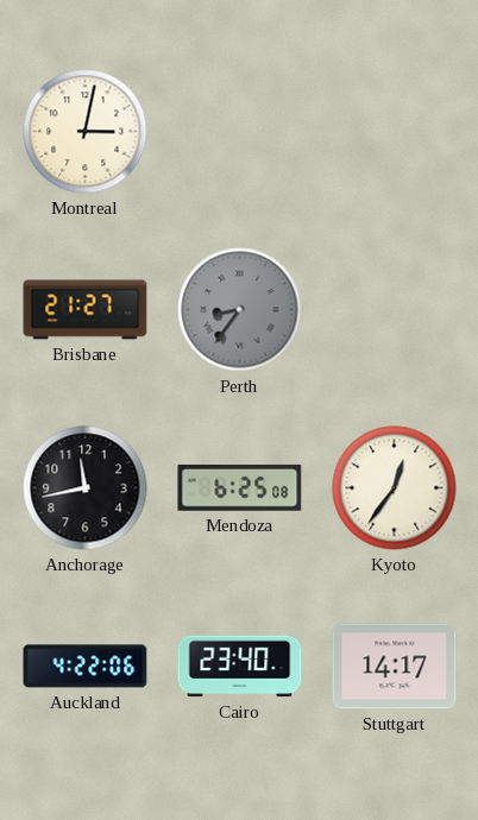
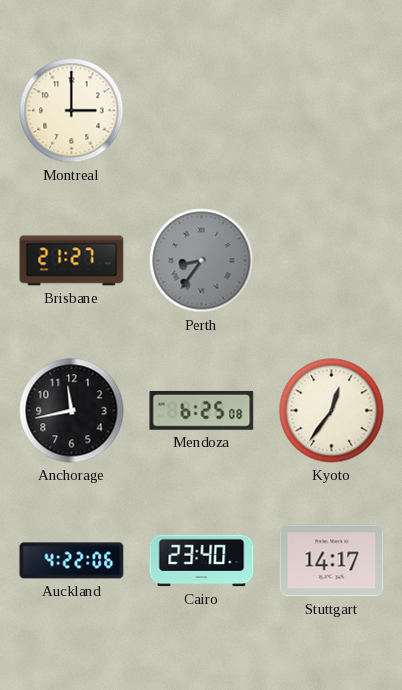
Montreal: 3:02 -> 3:00 (72, 111)
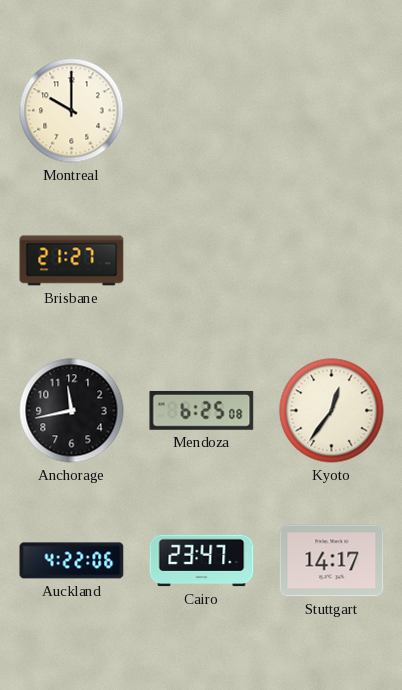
Montreal: 3:00 -> 10:00 (72, 111)
Perth: 8:36 -> none (202, 261)
Cairo: 23:40 -> 23:47 (202, 561)
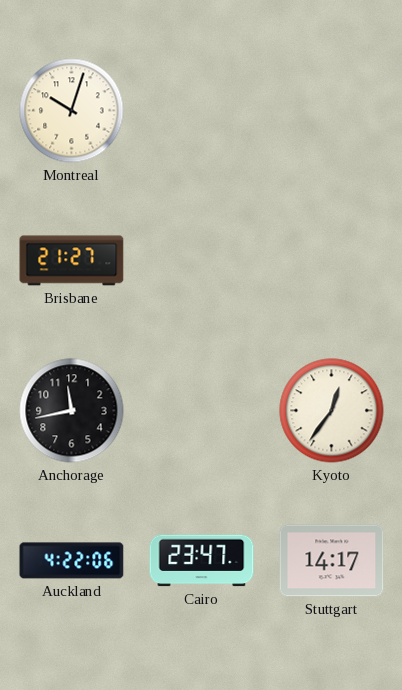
Montreal: 10:00 -> 10:03 (72, 111)
Mendoza: 6:25 -> none (202, 410)
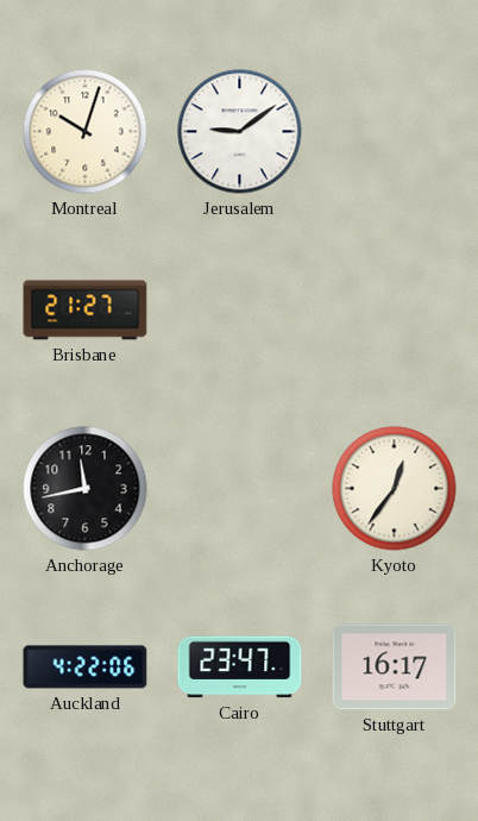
Jerusalem: none -> 9:09 (240, 132)
Stuttgart: 14:17 -> 16:17 (395, 668)
